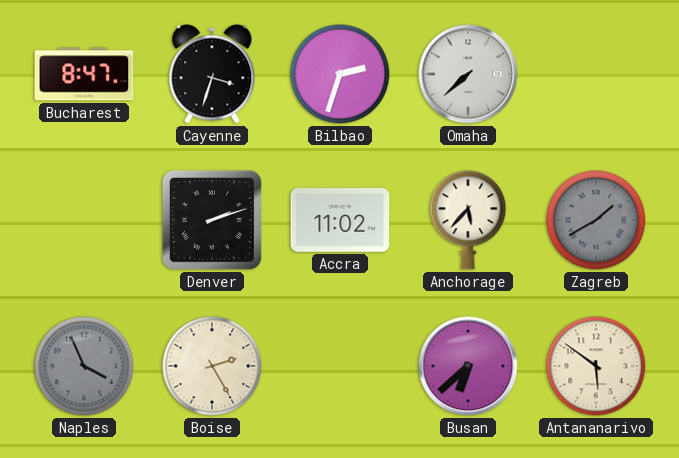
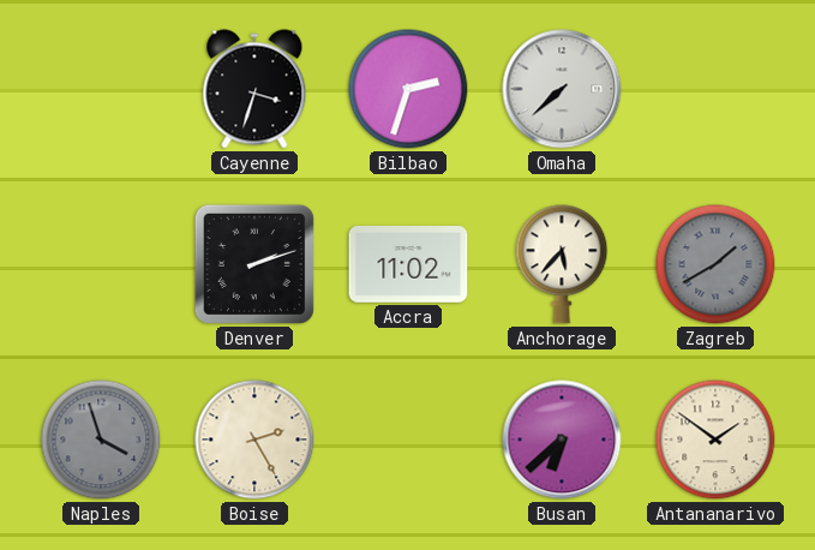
Bucharest: 8:47 -> none (84, 74)
Naples: 3:56 -> 3:57 (101, 440)
Antananarivo: 5:51 -> 1:51 (715, 440)
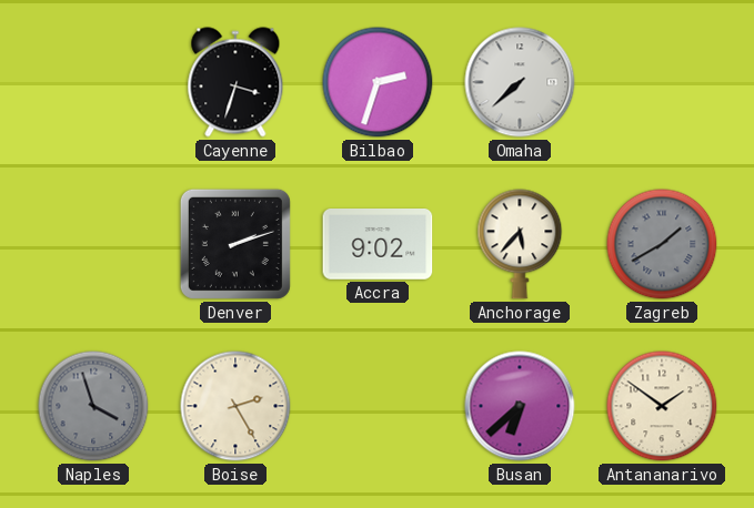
Accra: 11:02 -> 9:02 (378, 245)
